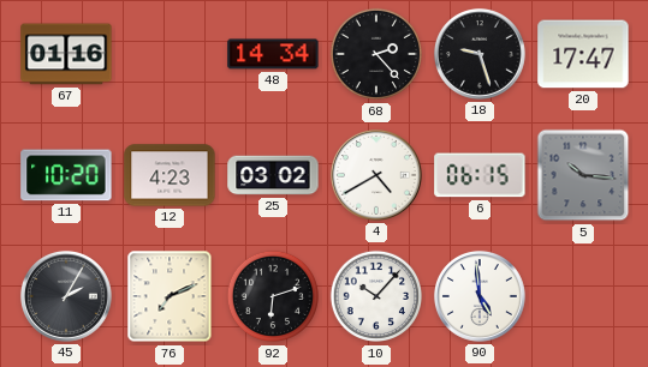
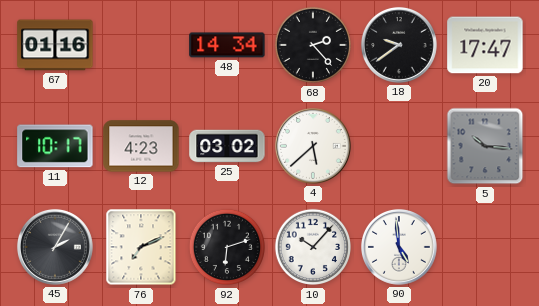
18: 9:27 -> 9:39 (399, 45)
11: 10:20 -> 10:17 (55, 146)
4: 4:40 -> 5:38 (313, 146)
6: 06:15 -> none (480, 175)
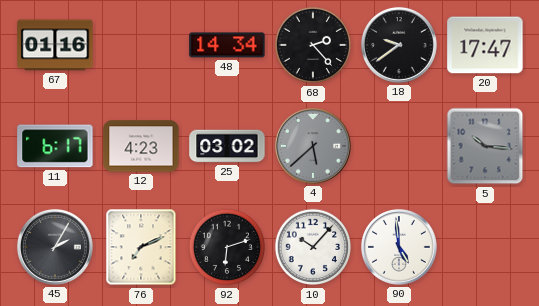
11: 10:17 -> 6:17 (55, 146)
4 dial: white -> grey (313, 146)
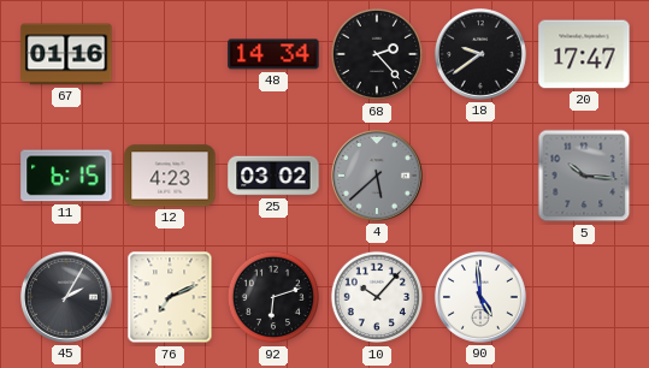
11: 6:17 -> 6:15 (66, 176)
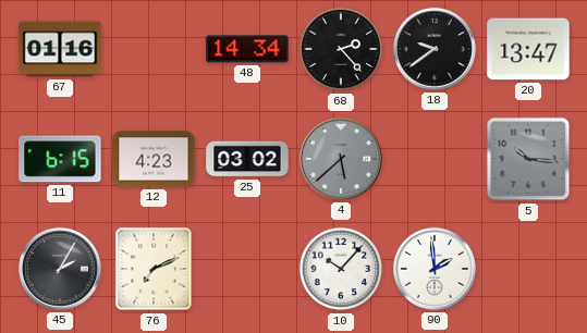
20: 17:47 -> 13:47 (528, 49)
92: 6:12 -> none (273, 297)
90: 4:59 -> 1:59 (435, 269)
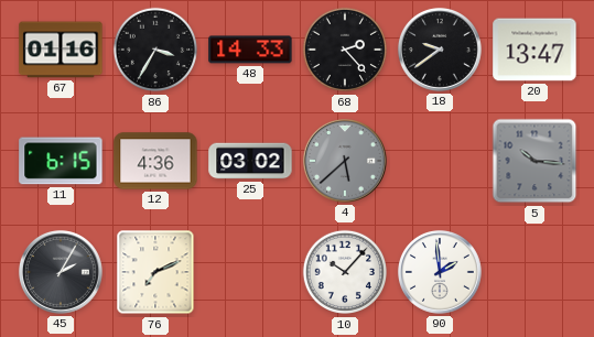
86: none -> 3:35 (155, 50)
48: 14:34 -> 14:33 (250, 50)
12: 4:23 -> 4:36 (155, 161)
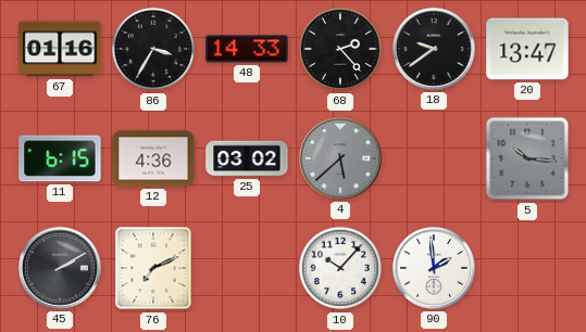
45: 2:05 -> 2:10 (60, 268)
